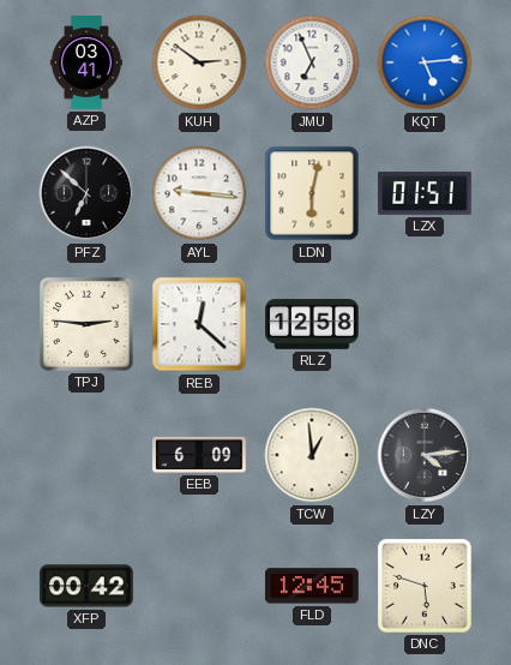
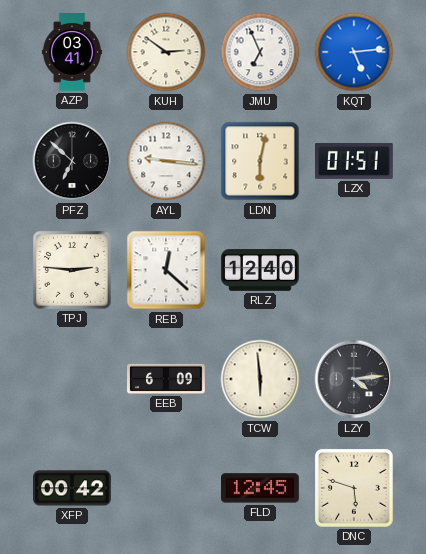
RLZ: 12:58 -> 12:40 (261, 270)
TCW: 12:59 -> 5:59 (260, 379)
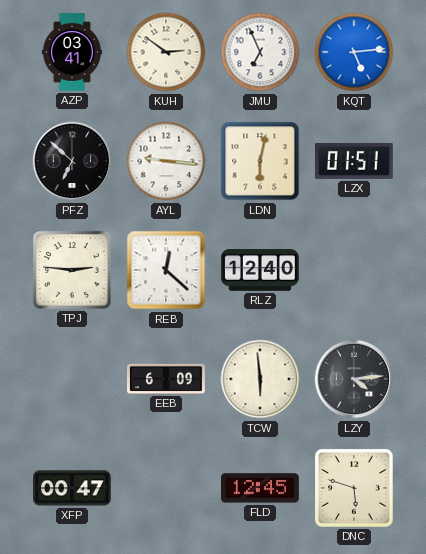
XFP: 00:42 -> 00:47 (73, 488)
